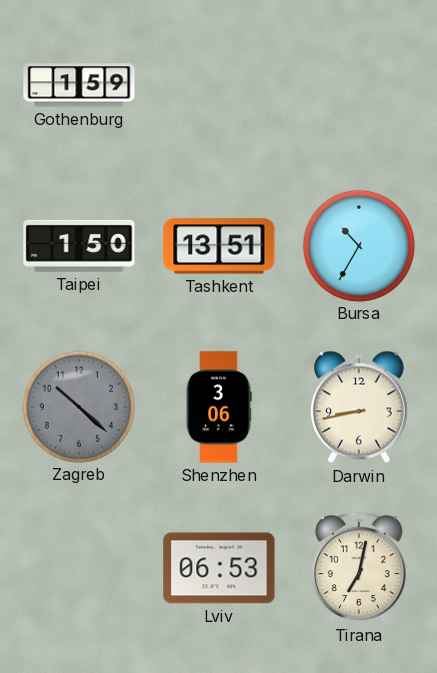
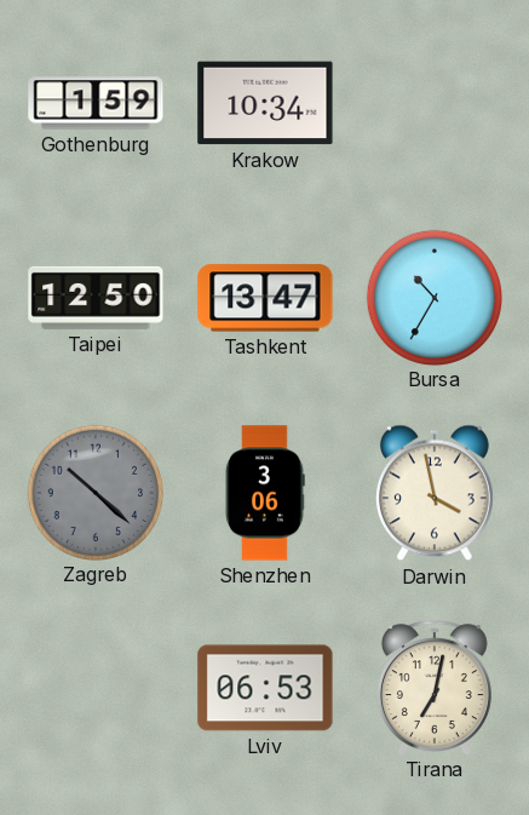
Krakow: none -> 10:34 (265, 103)
Taipei: 1:50 -> 12:50 (96, 298)
Tashkent: 13:51 -> 13:47 (265, 298)
Darwin: 8:43 -> 3:58 (435, 493)
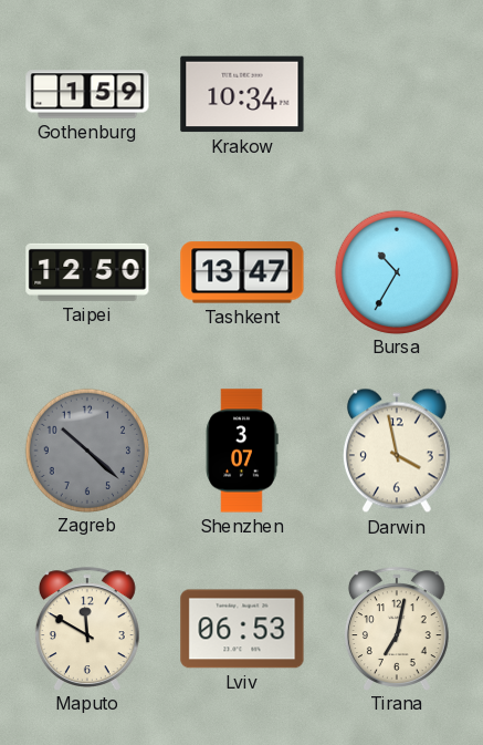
Shenzhen: 3:06 -> 3:07 (242, 451)
Maputo: none -> 11:50 (87, 629)
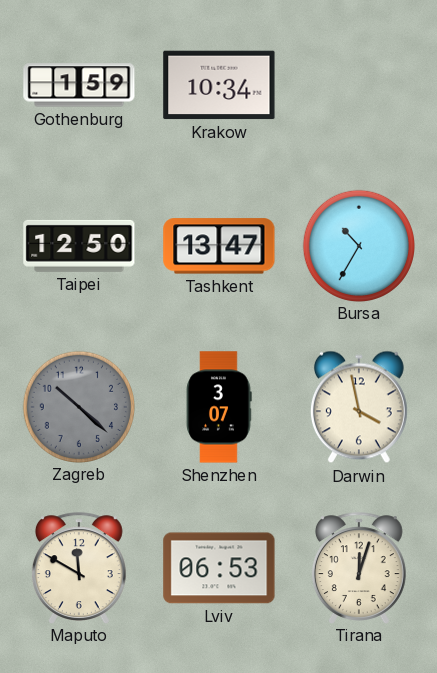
Tirana: 7:02 -> 12:03 (359, 568)
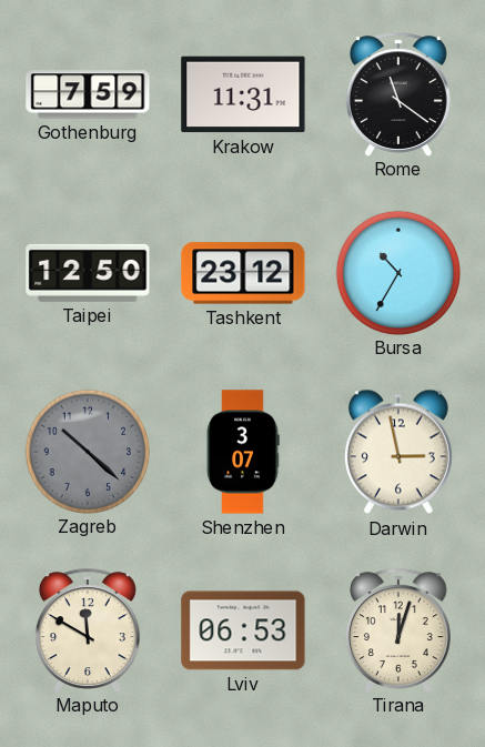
Gothenburg: 1:59 -> 7:59 (88, 94)
Krakow: 10:34 -> 11:31 (243, 94)
Rome: none -> 11:21 (398, 94)
Tashkent: 13:47 -> 23:12 (243, 273)
Darwin: 3:58 -> 2:58 (398, 452)
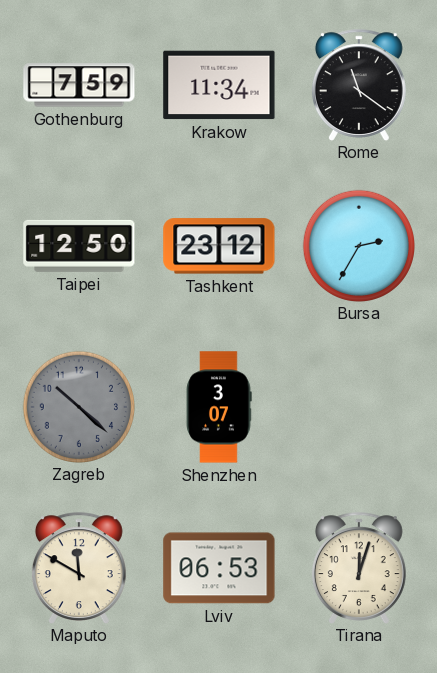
Krakow: 11:31 -> 11:34 (219, 85)
Bursa: 10:35 -> 2:35 (358, 245)
Darwin: 2:58 -> none (398, 452)
